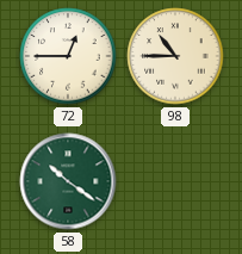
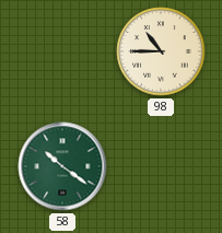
72: 12:45 -> none (68, 56)
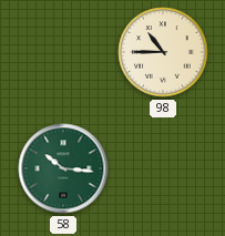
58: 10:21 -> 10:16 (63, 168)
